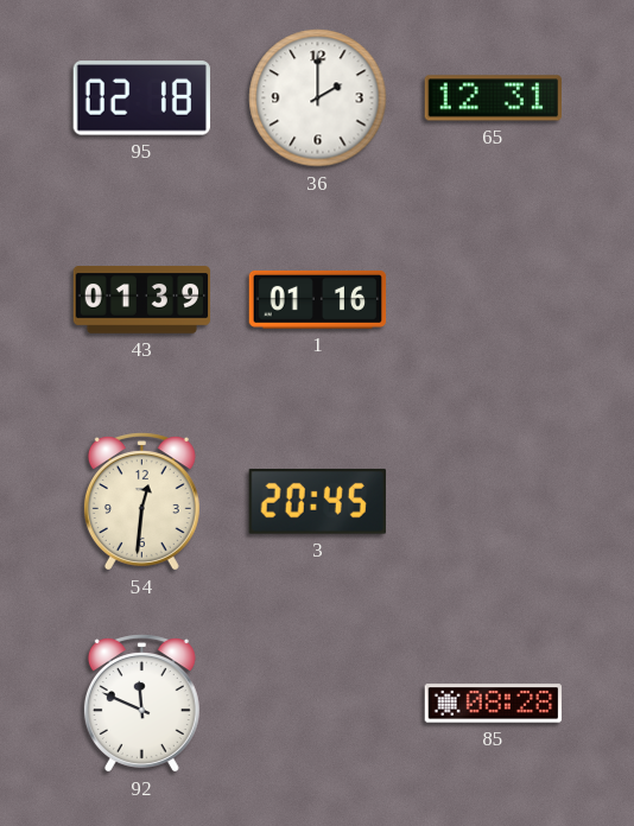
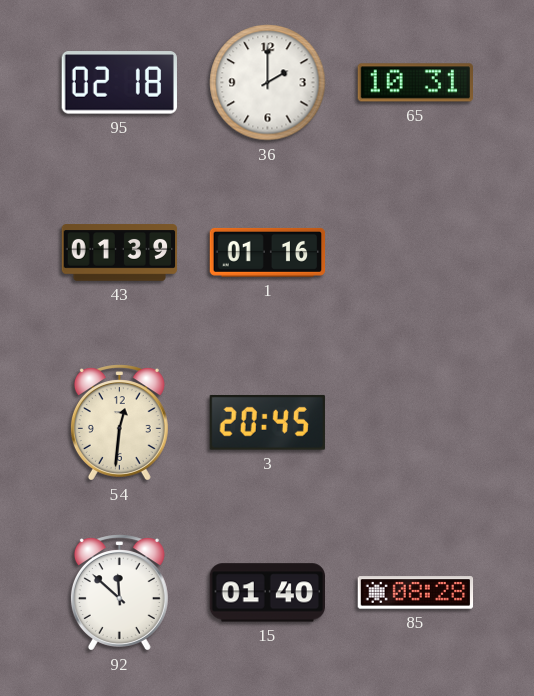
65: 12:31 -> 10:31 (415, 83)
92: 11:49 -> 11:52 (119, 593)
15: none -> 01:40 (267, 593)
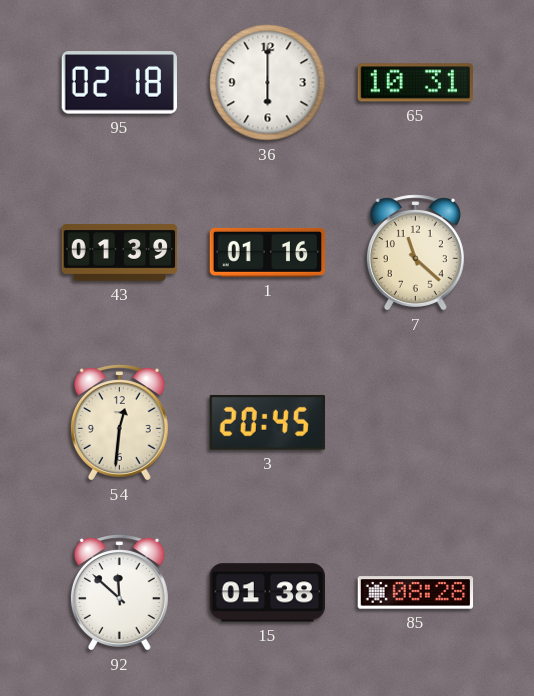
36: 2:00 -> 6:00 (268, 83)
7: none -> 11:22 (415, 253)
15: 01:40 -> 01:38 (267, 593)
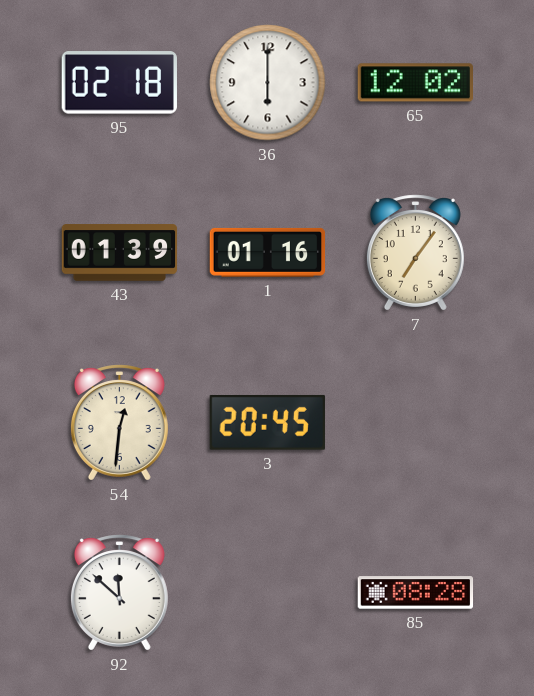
65: 10:31 -> 12:02 (415, 83)
7: 11:22 -> 7:06 (415, 253)
15: 01:38 -> none (267, 593)
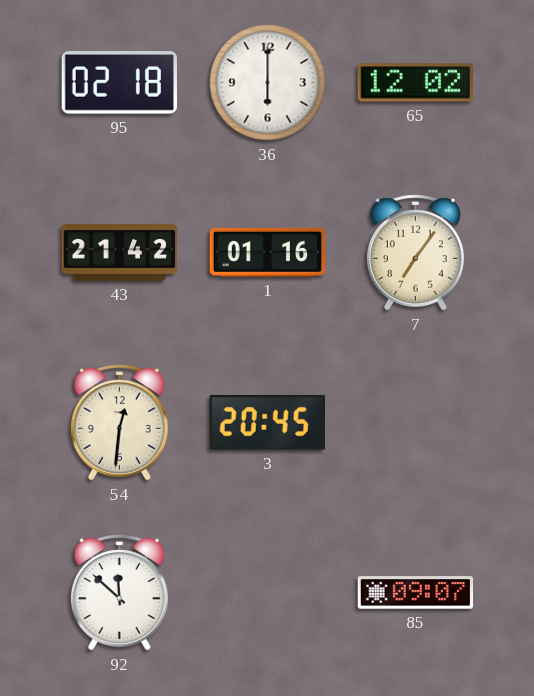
43: 01:39 -> 21:42 (120, 253)
85: 08:28 -> 09:07 (416, 593)
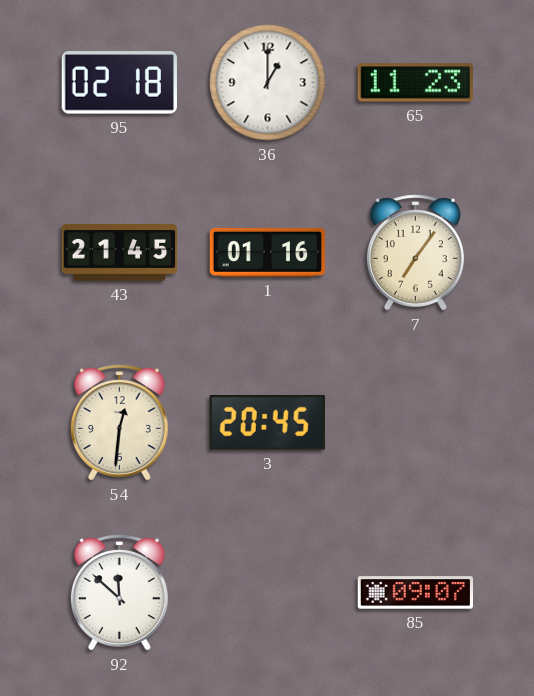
36: 6:00 -> 1:00 (268, 83)
65: 12:02 -> 11:23 (415, 83)
43: 21:42 -> 21:45 (120, 253)
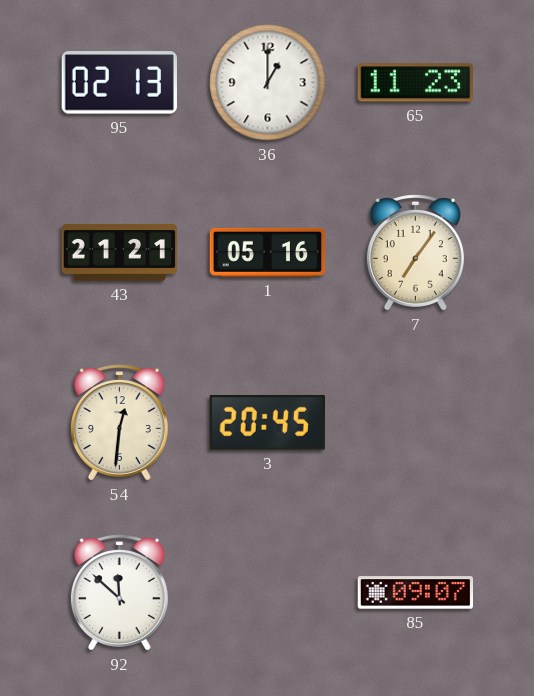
95: 02:18 -> 02:13 (119, 83)
43: 21:45 -> 21:21 (120, 253)
1: 01:16 -> 05:16 (268, 252)
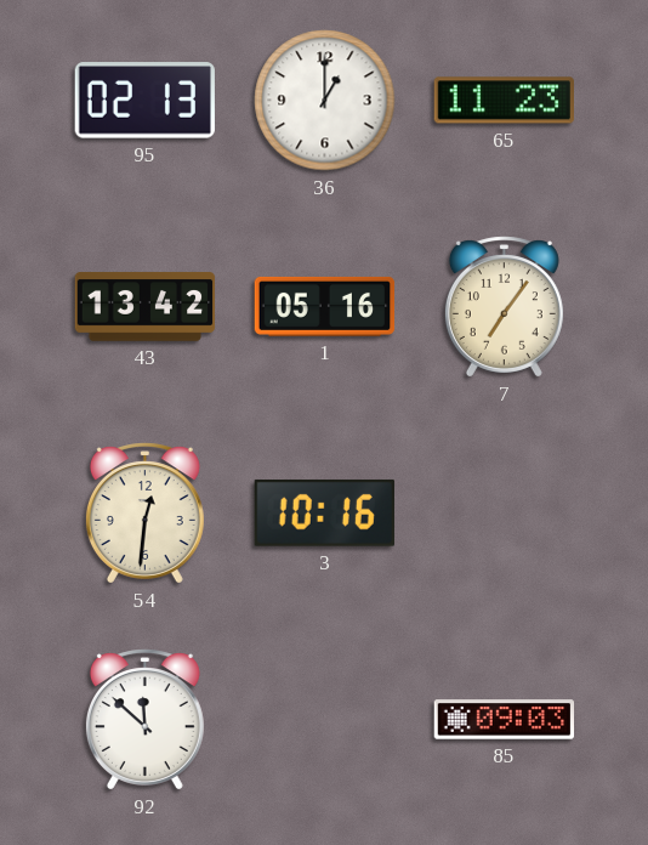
43: 21:21 -> 13:42 (146, 307)
3: 20:45 -> 10:16 (324, 514)
85: 09:07 -> 09:03 (505, 720)
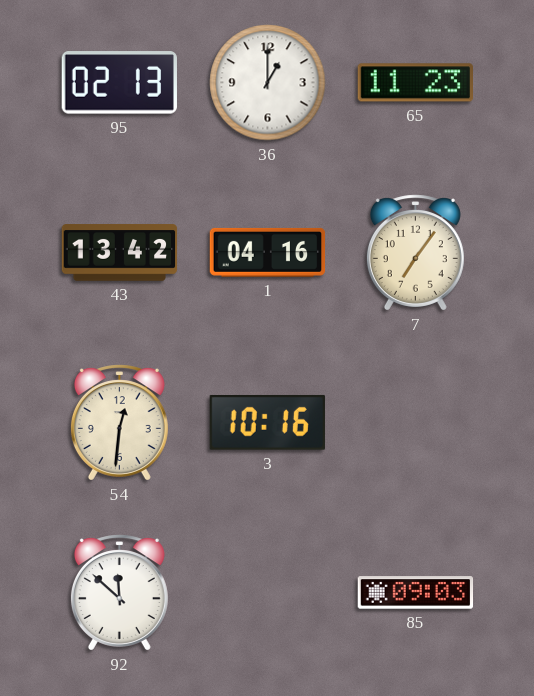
1: 05:16 -> 04:16 (268, 252)
